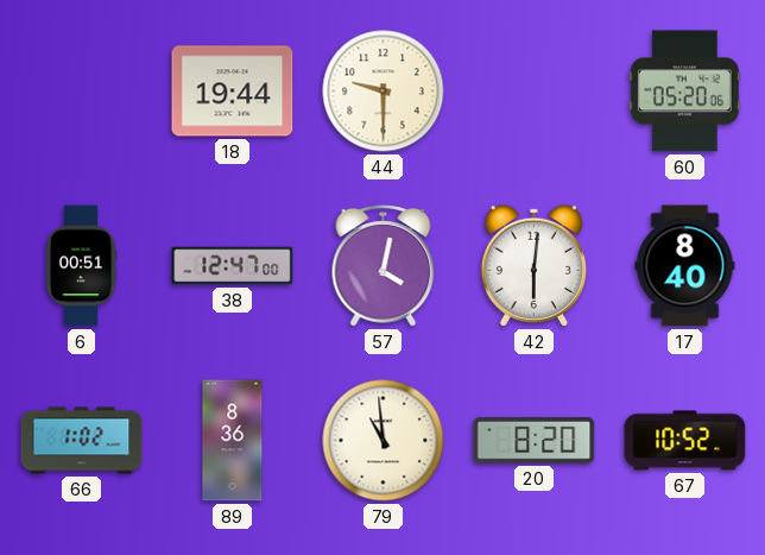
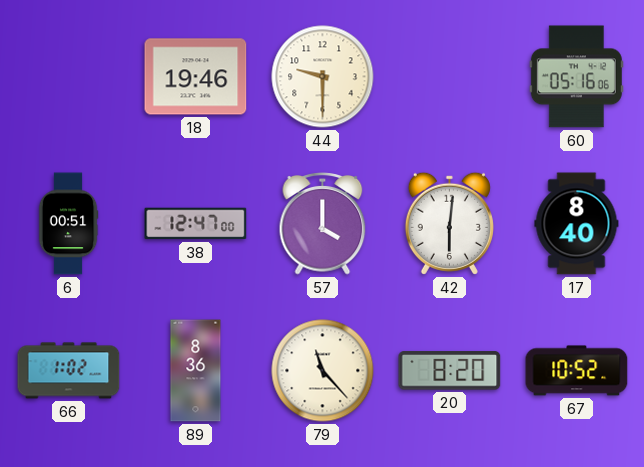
18: 19:44 -> 19:46 (196, 77)
60: 05:20 -> 05:16 (576, 77)
57: 4:02 -> 4:00 (323, 224)
79: 10:59 -> 11:23 (323, 371)
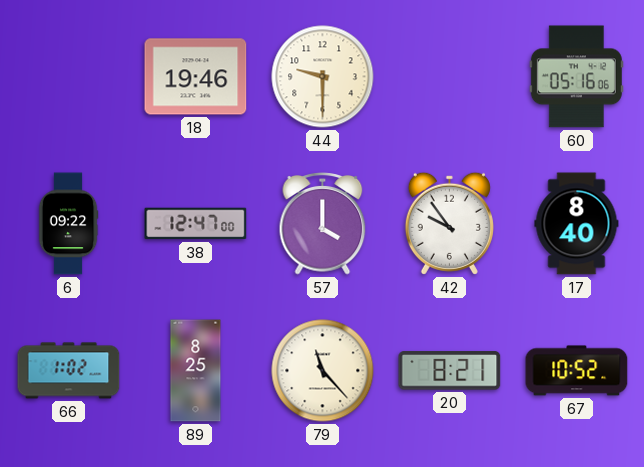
6: 00:51 -> 09:22 (68, 224)
42: 6:01 -> 9:54 (449, 223)
89: 8:36 -> 8:25 (196, 371)
20: 8:20 -> 8:21 (450, 371)
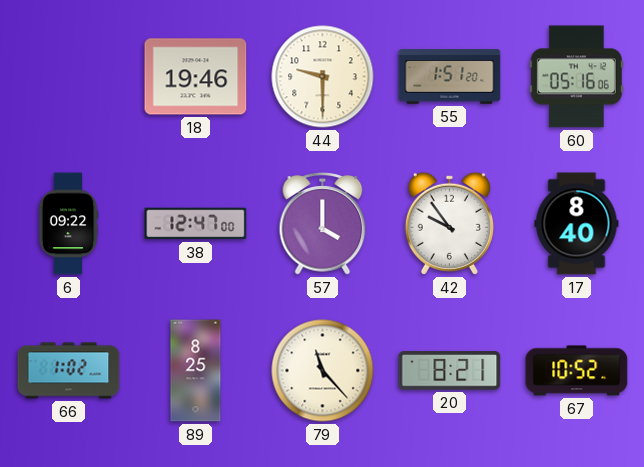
55: none -> 1:51 (450, 77)
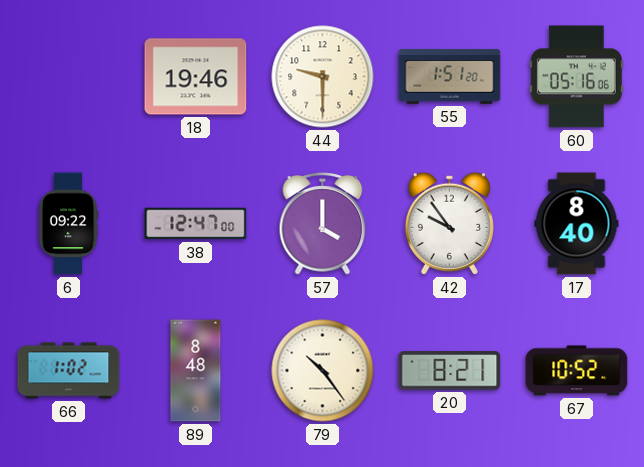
89: 8:25 -> 8:48 (196, 371)
79: 11:23 -> 10:24 (323, 371)
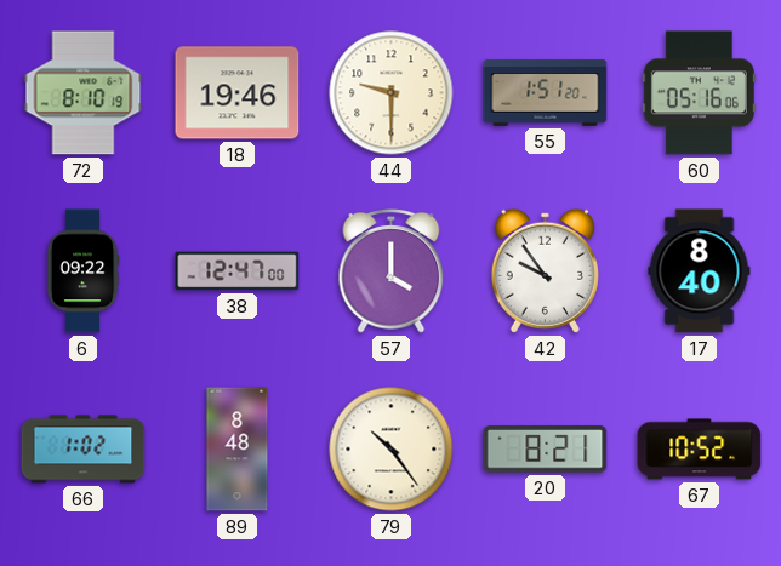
72: none -> 8:10 (84, 93)
